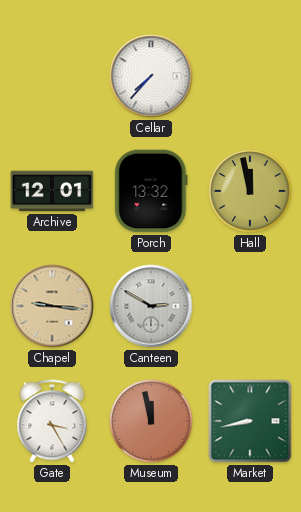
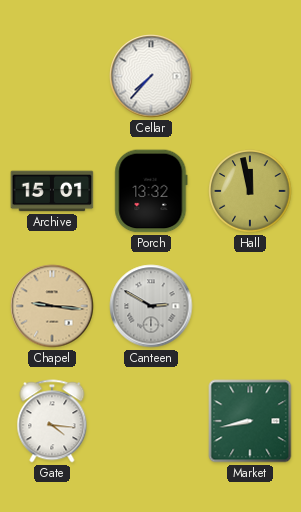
Archive: 12:01 -> 15:01 (52, 191)
Gate: 3:25 -> 4:16 (52, 421)
Museum: 11:58 -> none (151, 421)
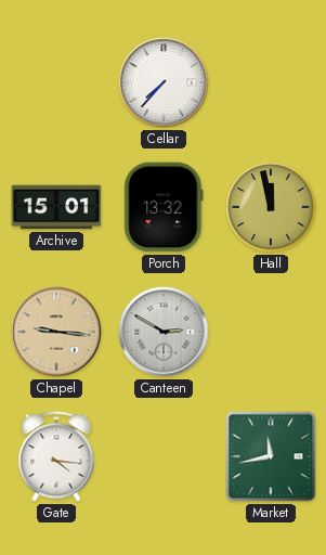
Market: 8:43 -> 11:43 (271, 456)
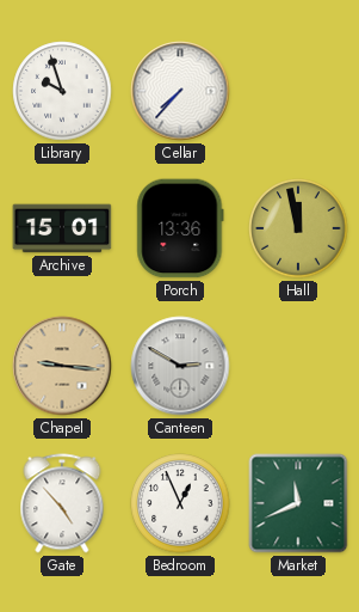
Library: none -> 9:57 (62, 91)
Porch: 13:32 -> 13:36 (180, 228)
Gate: 4:16 -> 4:53 (62, 503)
Bedroom: none -> 12:56 (180, 503)
Market: 11:43 -> 11:41 (298, 503)
